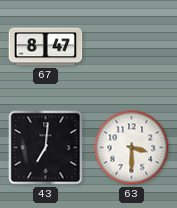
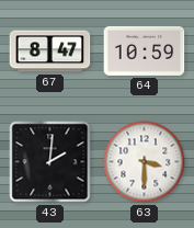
64: none -> 10:59 (145, 50)
43: 7:01 -> 2:01 (50, 162)
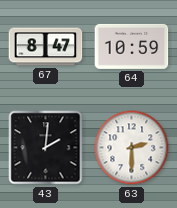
63: 3:30 -> 2:30 (132, 148)
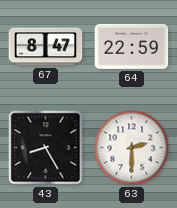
64: 10:59 -> 22:59 (132, 46)
43: 2:01 -> 8:25 (46, 148)
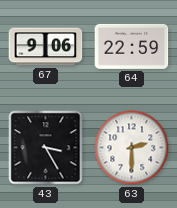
67: 8:47 -> 9:06 (46, 47)
43: 8:25 -> 3:25 (46, 148)
